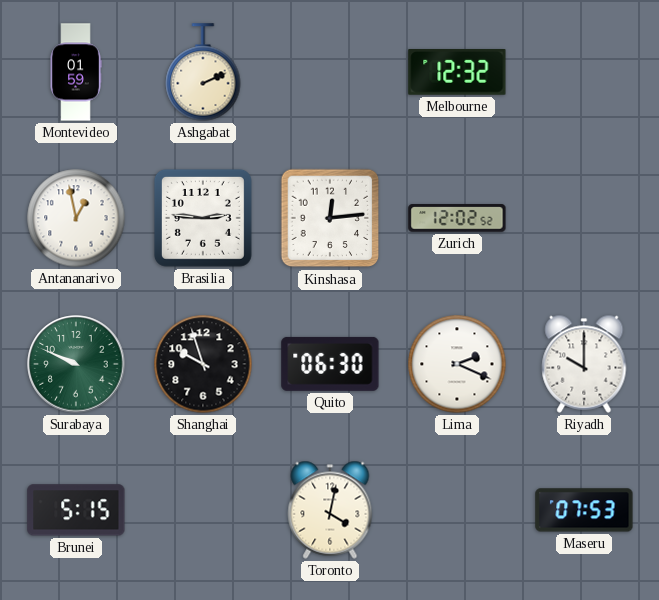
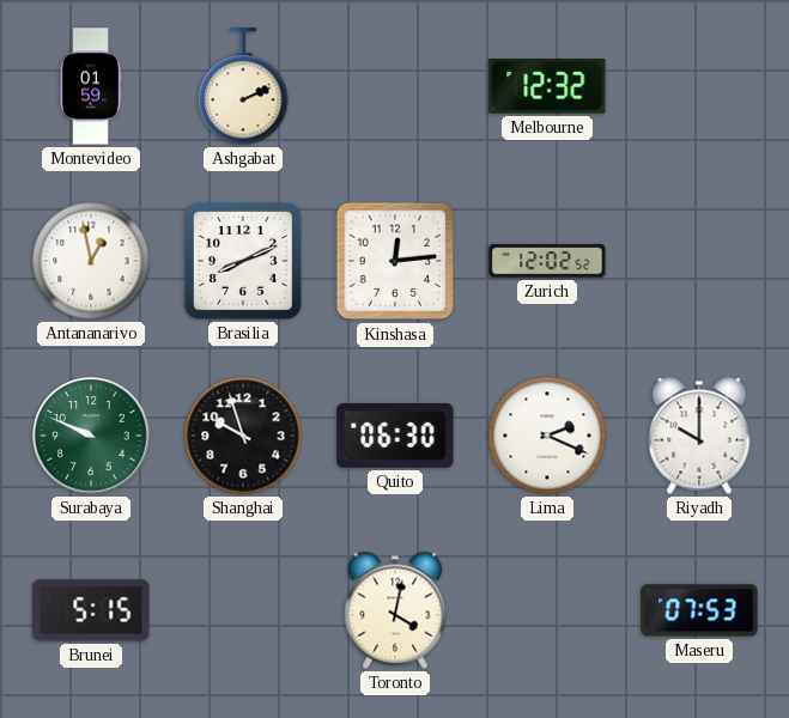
Brasilia: 2:46 -> 8:11 (243, 261)
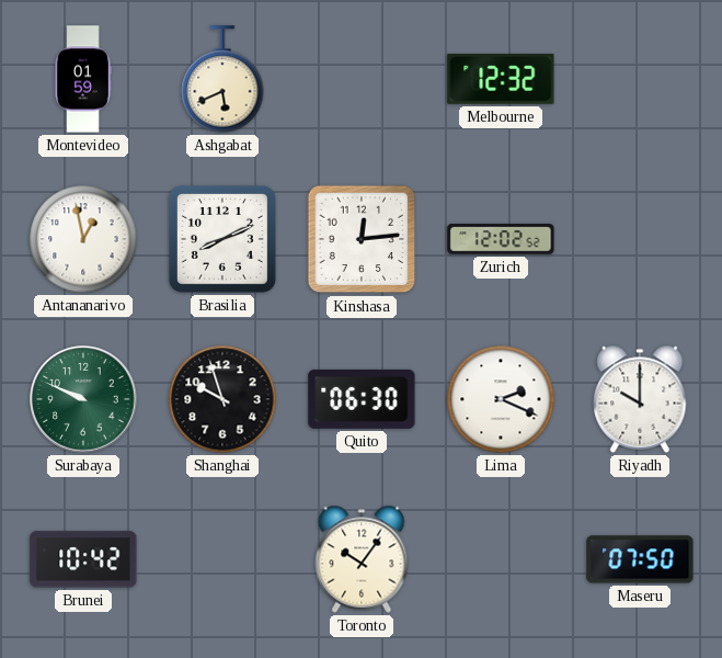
Ashgabat: 2:11 -> 5:41 (222, 79)
Brunei: 5:15 -> 10:42 (83, 559)
Toronto: 4:02 -> 10:06 (362, 559)
Maseru: 07:53 -> 07:50 (640, 559)
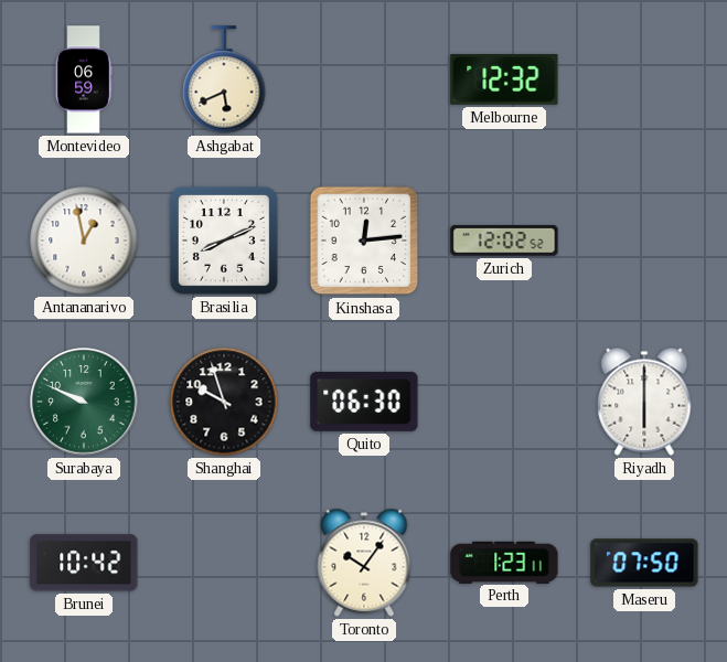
Montevideo: 01:59 -> 06:59 (84, 79)
Lima: 2:19 -> none (501, 399)
Riyadh: 10:00 -> 6:00 (644, 402)
Perth: none -> 1:23 (504, 562)
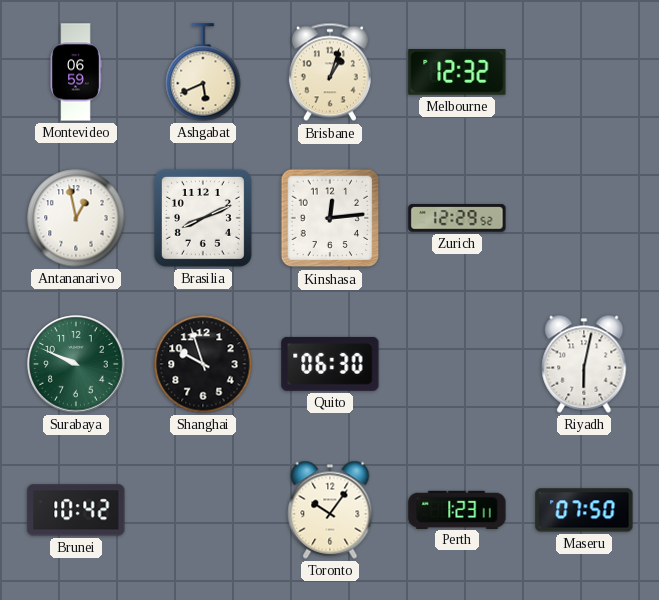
Brisbane: none -> 1:03 (330, 72)
Zurich: 12:02 -> 12:29 (457, 218)
Riyadh: 6:00 -> 6:02 (584, 364)
